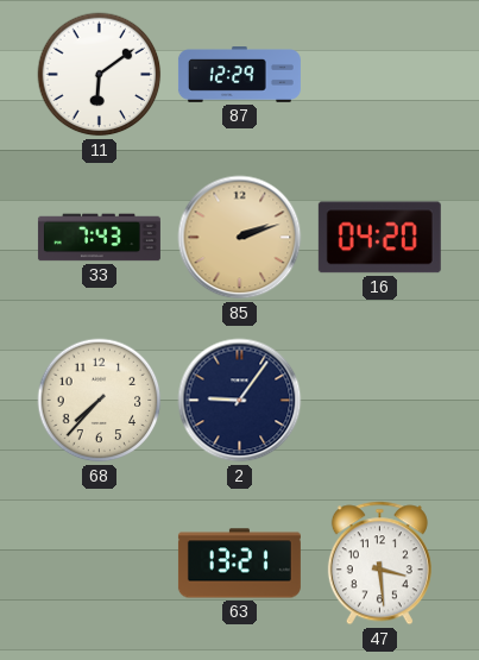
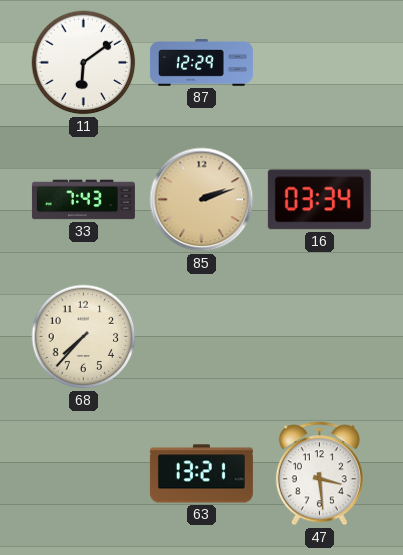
16: 04:20 -> 03:34 (319, 200)
2: 9:06 -> none (240, 401)
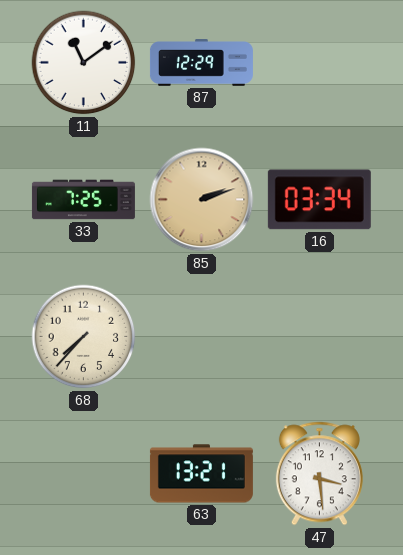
11: 6:09 -> 11:09 (84, 63)
33: 7:43 -> 7:25 (83, 200)
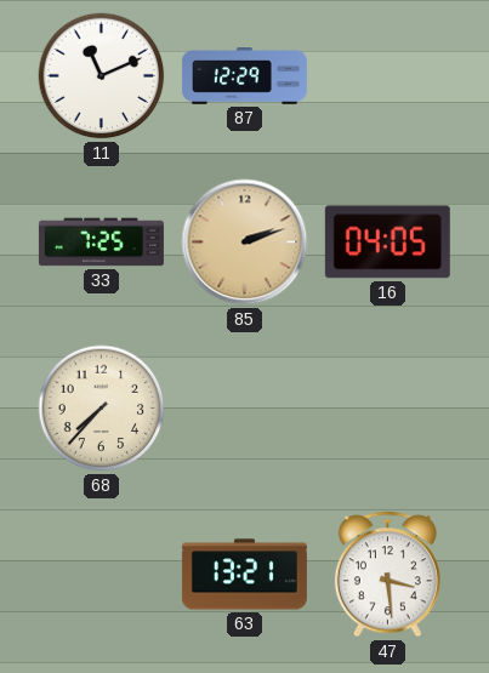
11: 11:09 -> 11:11 (102, 76)
16: 03:34 -> 04:05 (387, 243)
